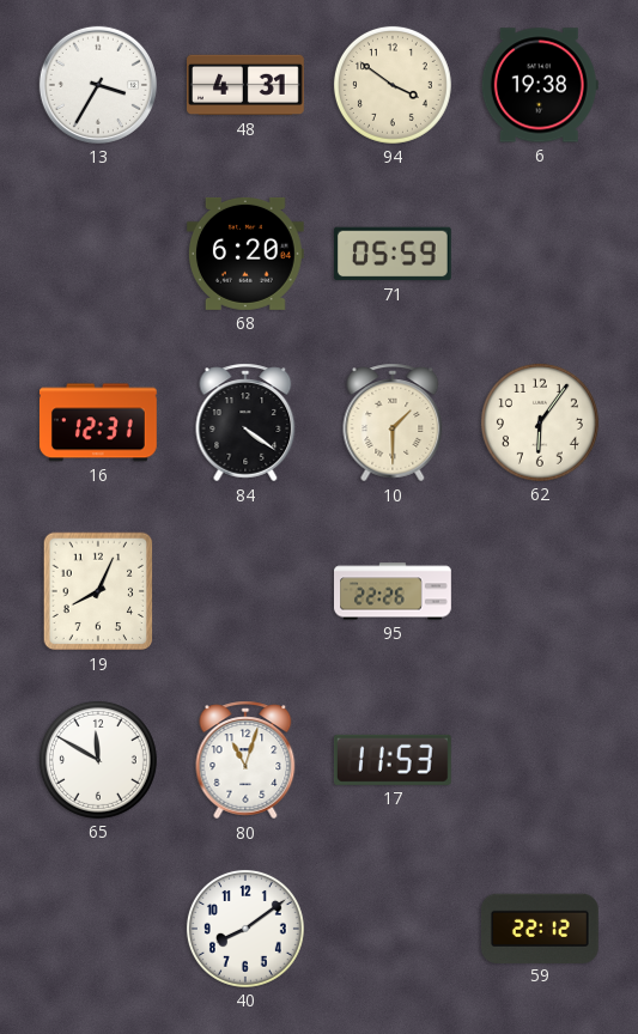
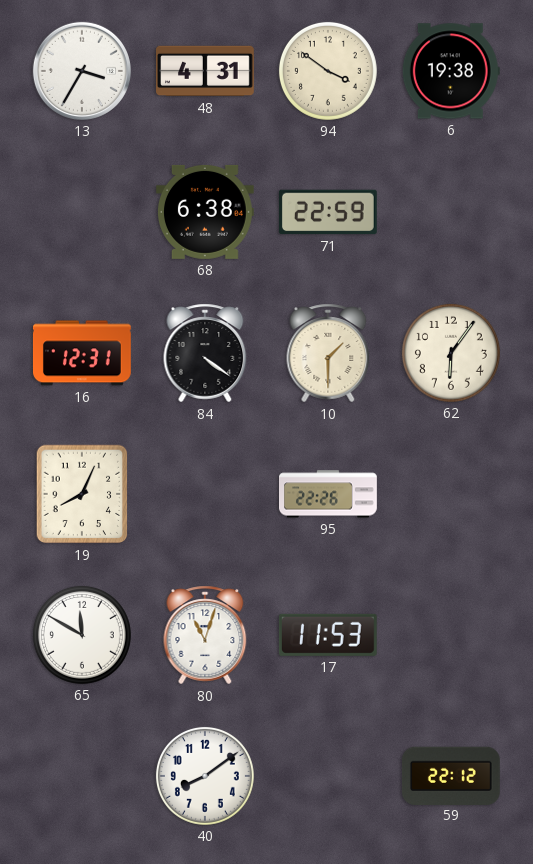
68: 6:20 -> 6:38 (205, 212)
71: 05:59 -> 22:59 (328, 212)
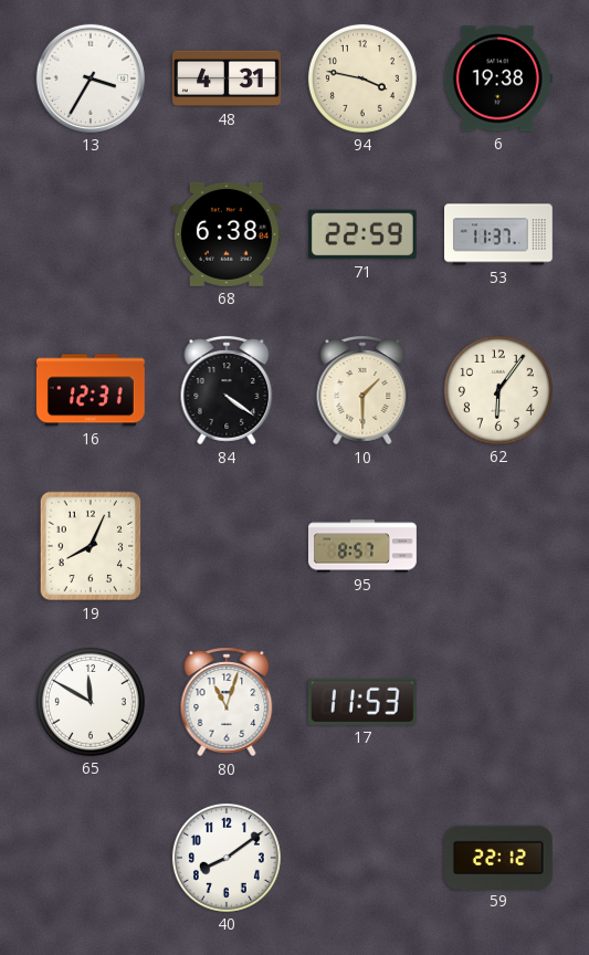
94: 3:51 -> 3:47 (362, 78)
53: none -> 11:37 (499, 234)
95: 22:26 -> 8:57 (364, 546)
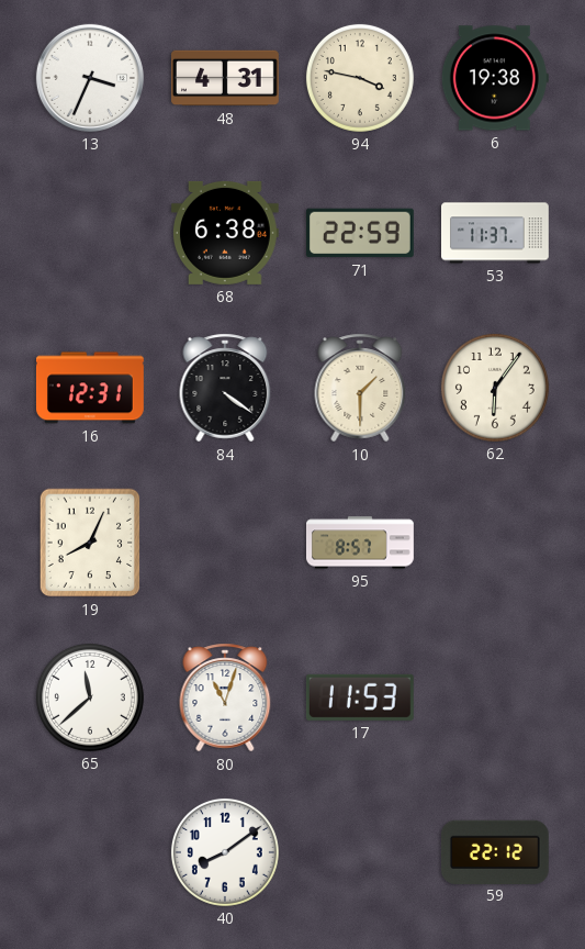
13: 3:35 -> 3:34 (90, 78)
65: 11:50 -> 11:38 (90, 697)
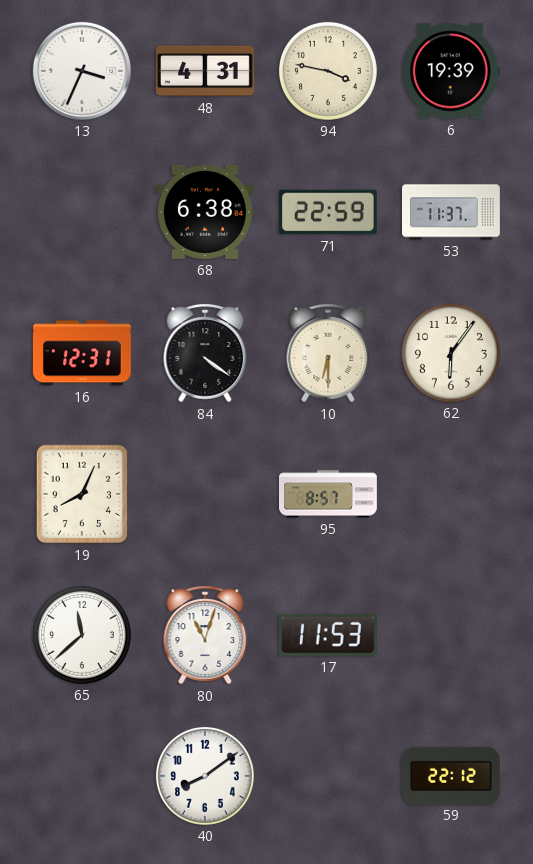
6: 19:38 -> 19:39 (451, 71)
10: 1:30 -> 6:30 (328, 353)
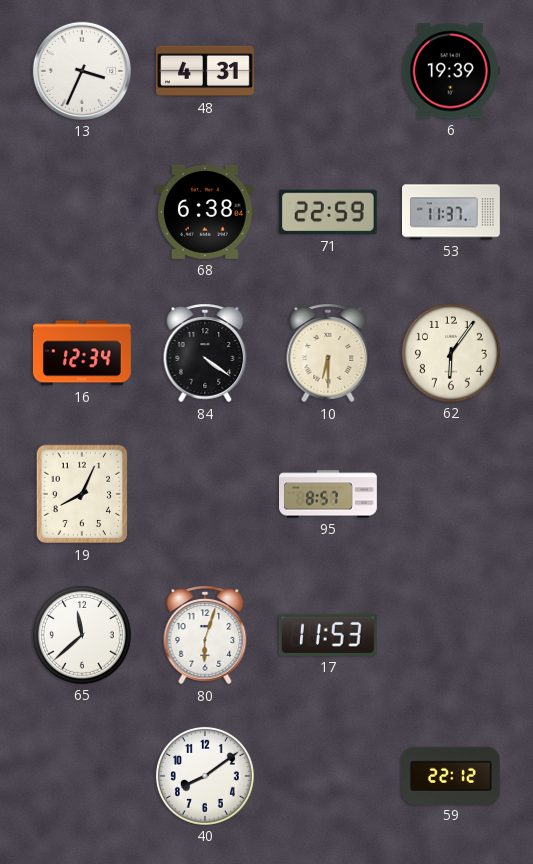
94: 3:47 -> none (328, 71)
16: 12:31 -> 12:34 (82, 353)
80: 11:03 -> 6:03 (205, 635)
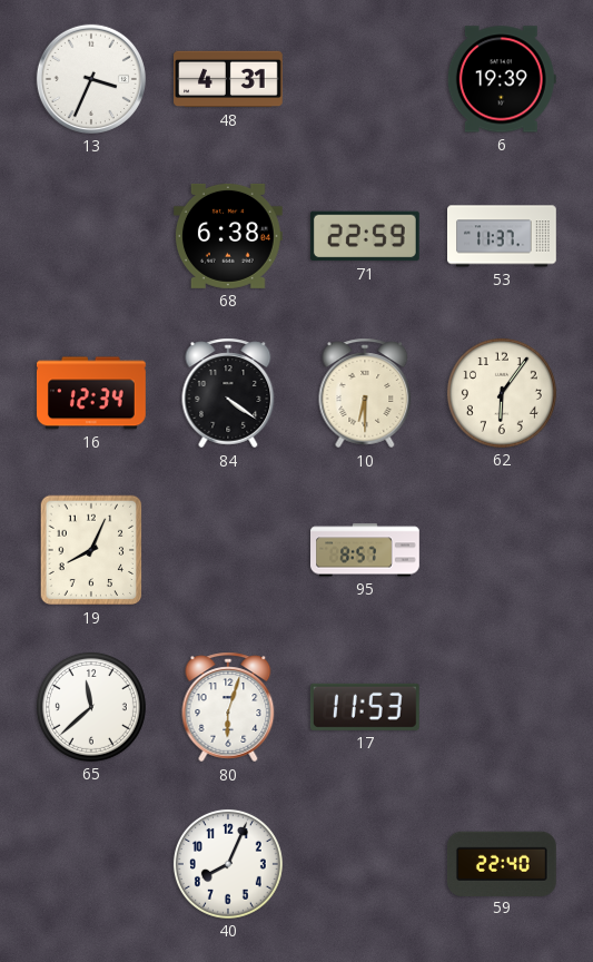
40: 8:09 -> 8:04 (228, 864)
59: 22:12 -> 22:40 (502, 863)
